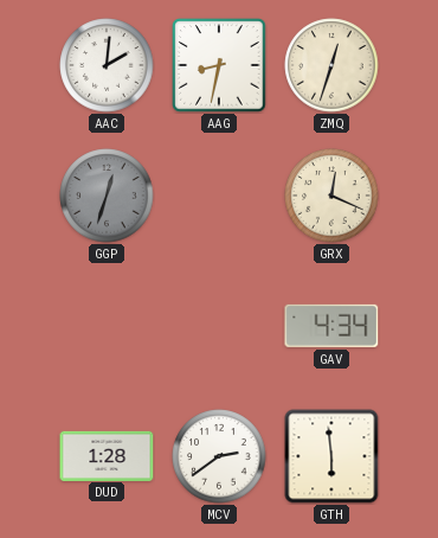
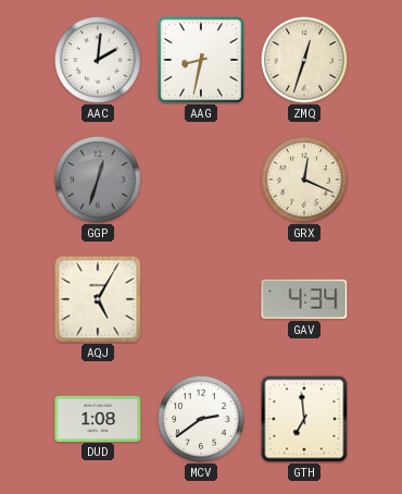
AQJ: none -> 5:05 (98, 299)
DUD: 1:28 -> 1:08 (98, 418)
GTH: 5:59 -> 6:59 (304, 419)
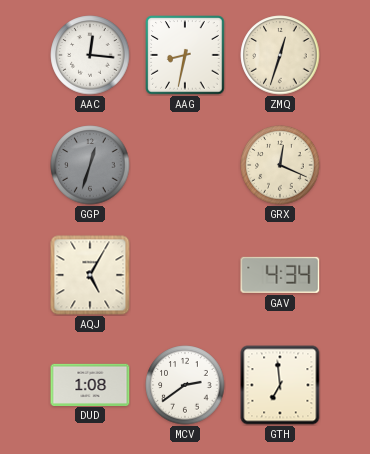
AAC: 2:01 -> 12:16 (90, 55)
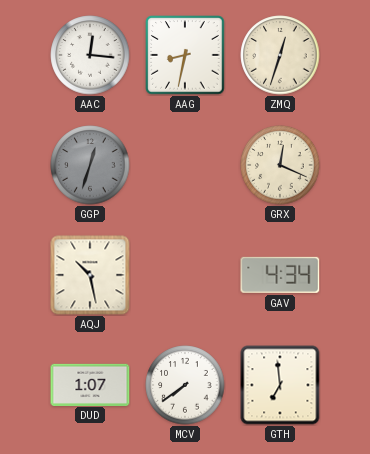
AQJ: 5:05 -> 10:28 (90, 275)
DUD: 1:08 -> 1:07 (90, 384)
MCV: 2:39 -> 7:39 (185, 385)
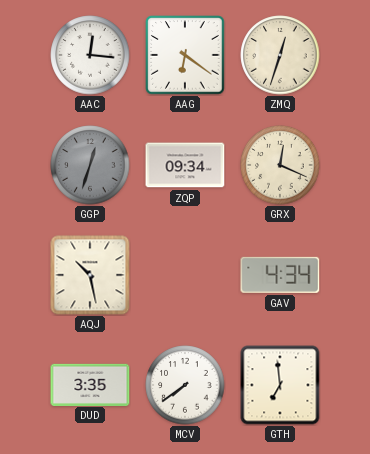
AAG: 8:32 -> 6:21 (185, 55)
ZQP: none -> 09:34 (185, 165)
DUD: 1:07 -> 3:35 (90, 384)
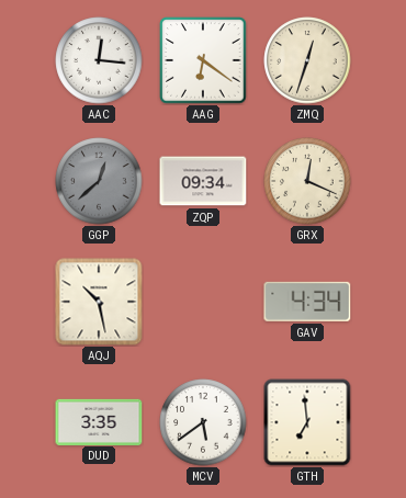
GGP: 12:33 -> 12:38 (99, 181)
MCV: 7:39 -> 5:39 (203, 422)
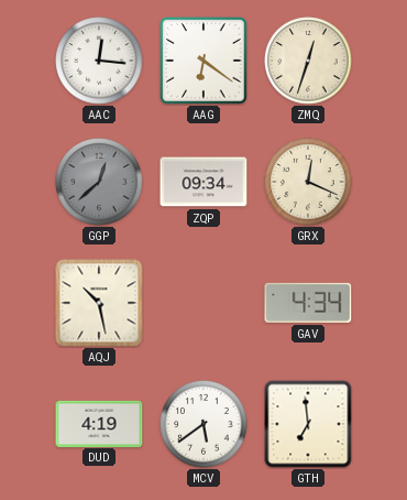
DUD: 3:35 -> 4:19 (99, 423)
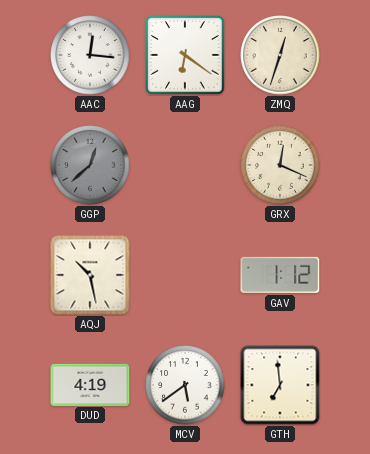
ZQP: 09:34 -> none (204, 182)
GAV: 4:34 -> 1:12 (280, 275)
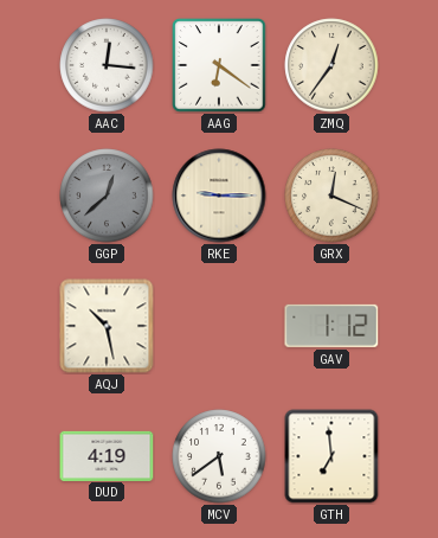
ZMQ: 12:33 -> 12:36 (331, 65)
RKE: none -> 9:15 (219, 196)
